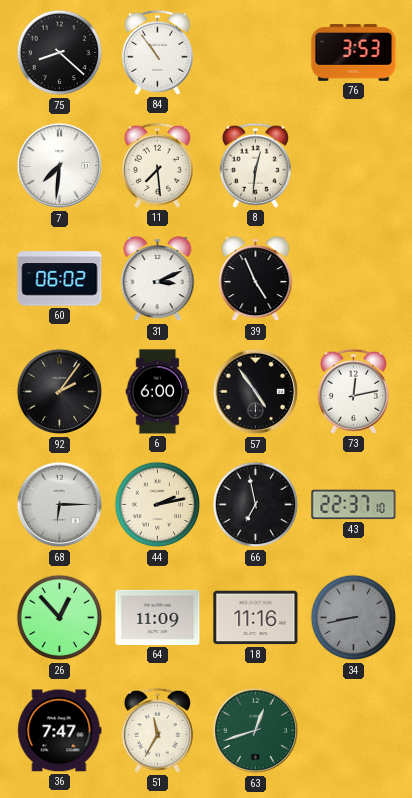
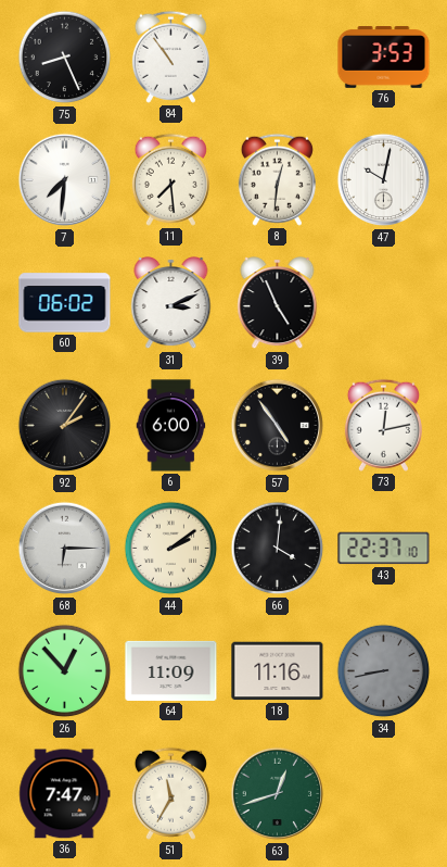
75: 8:22 -> 8:26 (65, 58)
47: none -> 10:02 (384, 180)
44: 2:13 -> 2:09 (171, 549)
66: 6:58 -> 4:01 (278, 549)
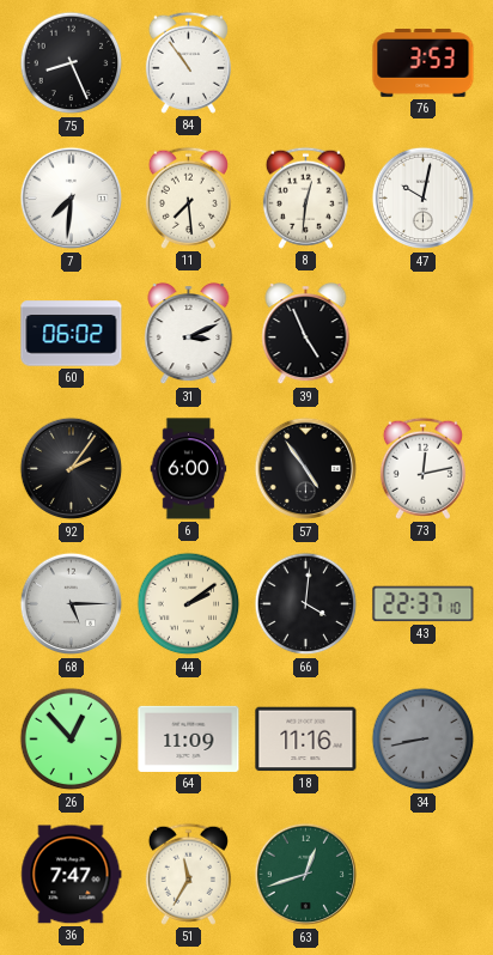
68: 6:15 -> 5:15 (72, 604)
